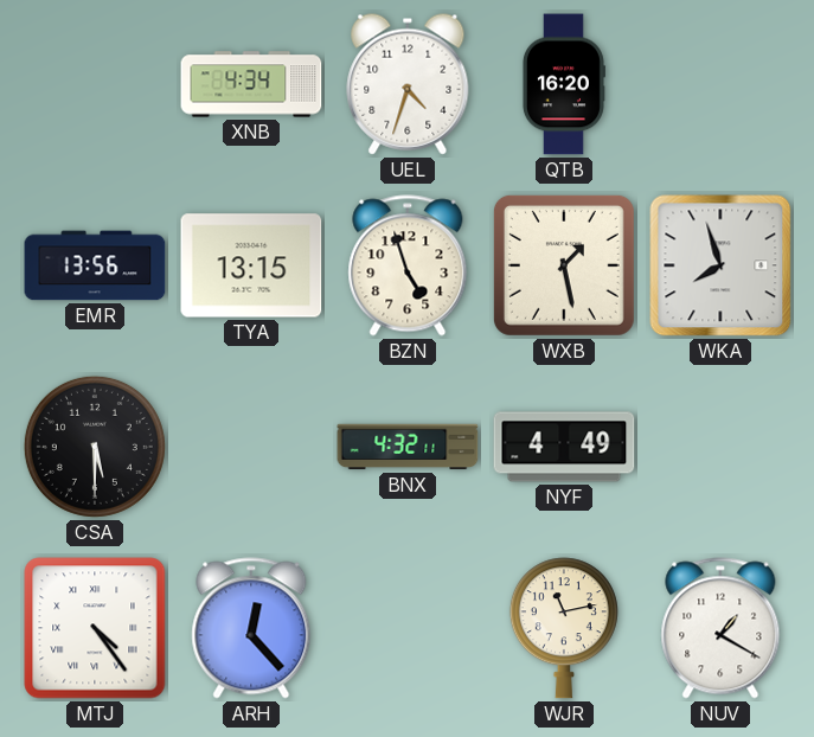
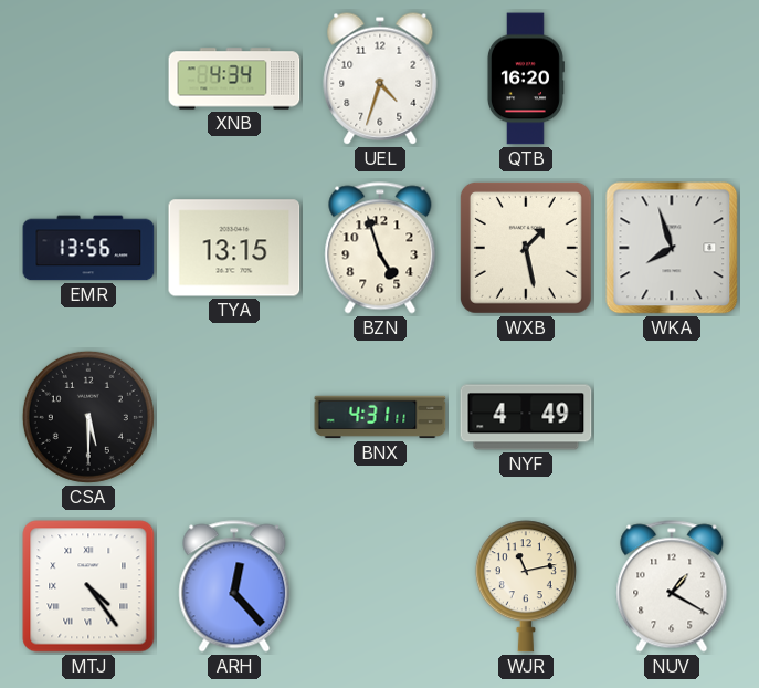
BNX: 4:32 -> 4:31 (380, 417)
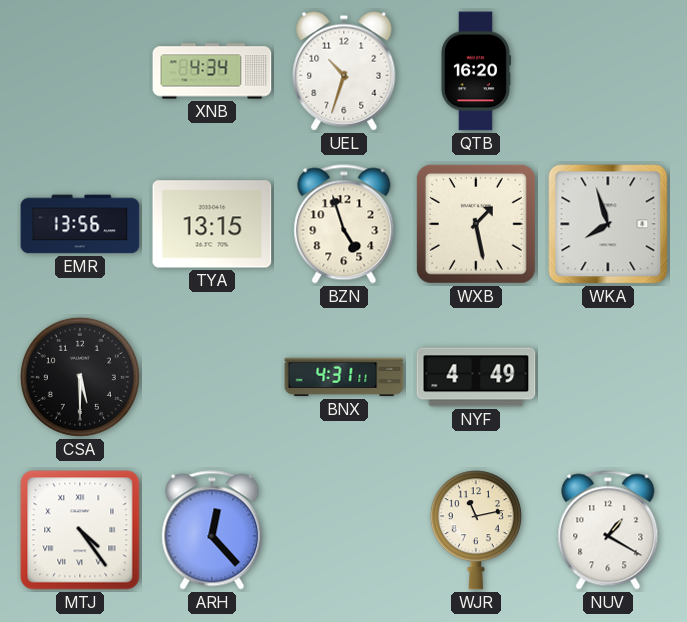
UEL: 4:33 -> 10:33 (344, 71)
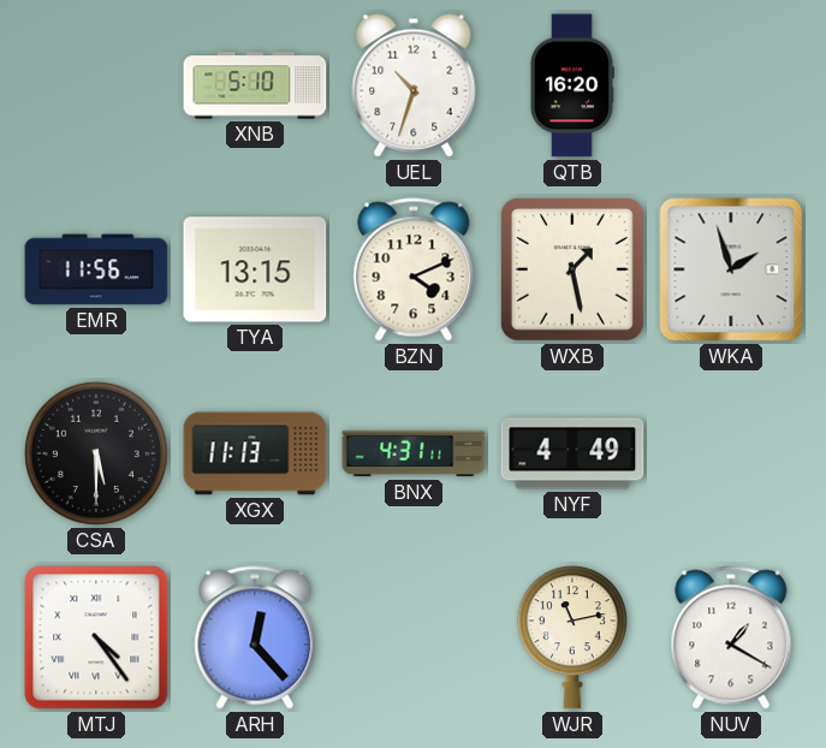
XNB: 4:34 -> 5:10 (255, 85)
EMR: 13:56 -> 11:56 (96, 269)
BZN: 4:57 -> 4:11 (414, 269)
WKA: 7:57 -> 1:57 (731, 269)
XGX: none -> 11:13 (255, 453)
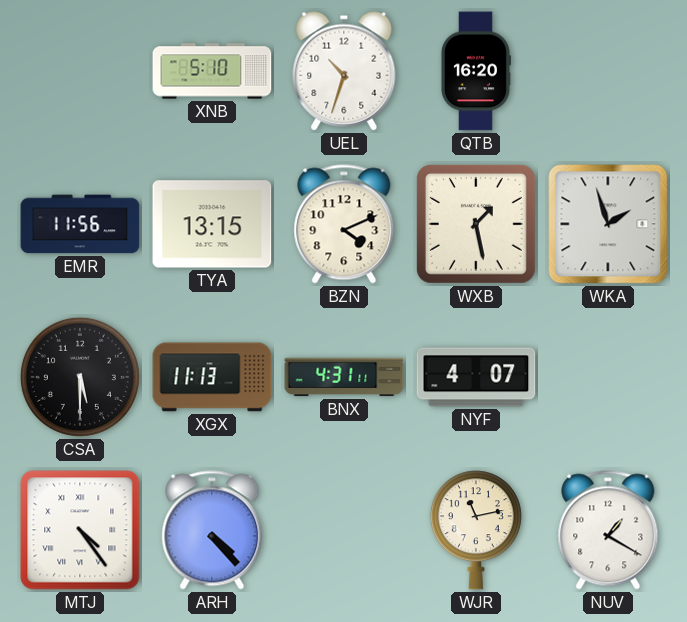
NYF: 4:49 -> 4:07 (476, 377)
ARH: 12:23 -> 4:23 (212, 530)
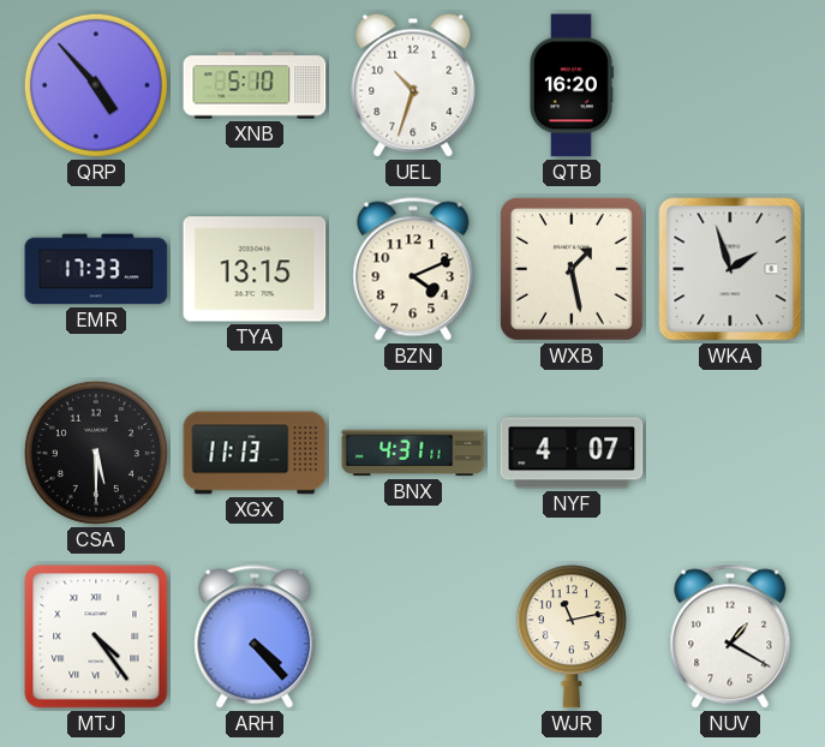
QRP: none -> 4:53 (96, 85)
EMR: 11:56 -> 17:33 (96, 269)
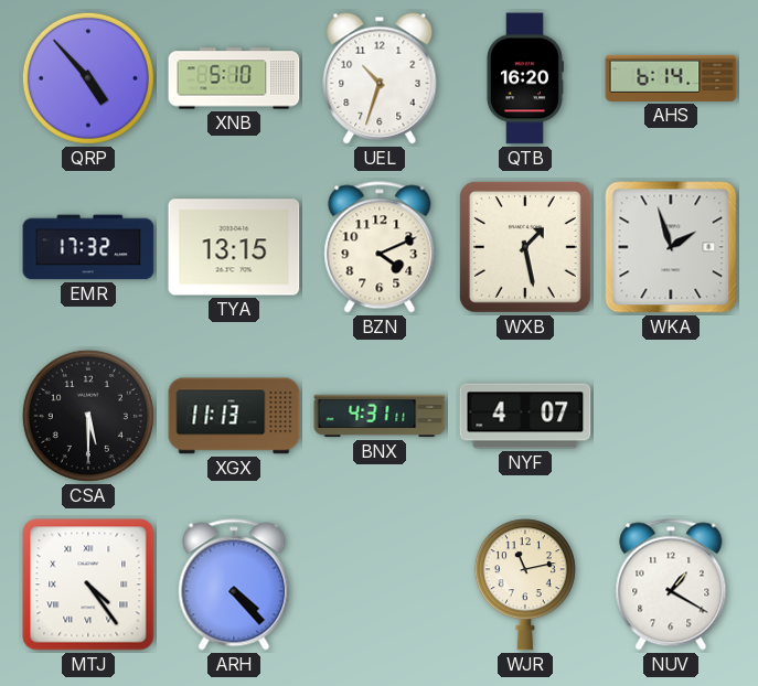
AHS: none -> 6:14 (671, 78)
EMR: 17:33 -> 17:32 (88, 247)
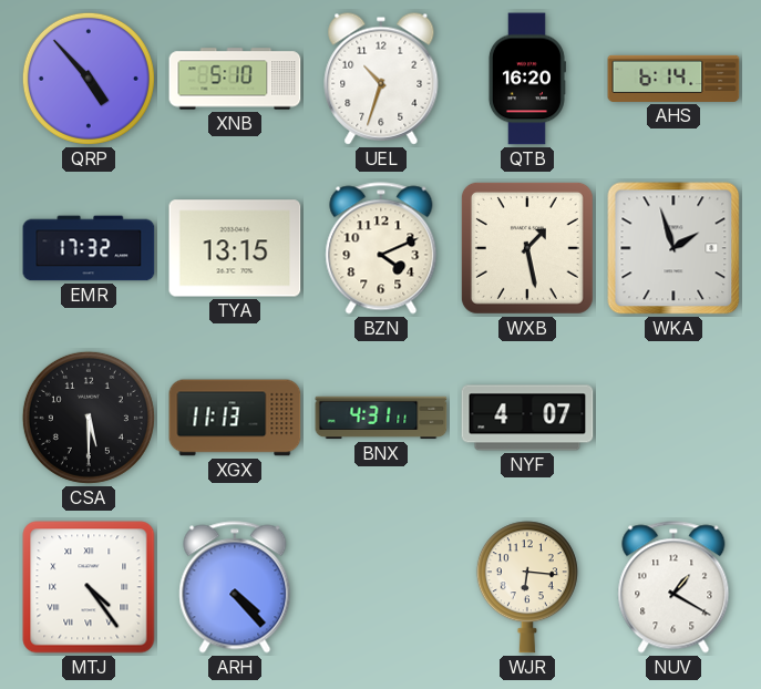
WJR: 11:13 -> 6:16 (527, 587)
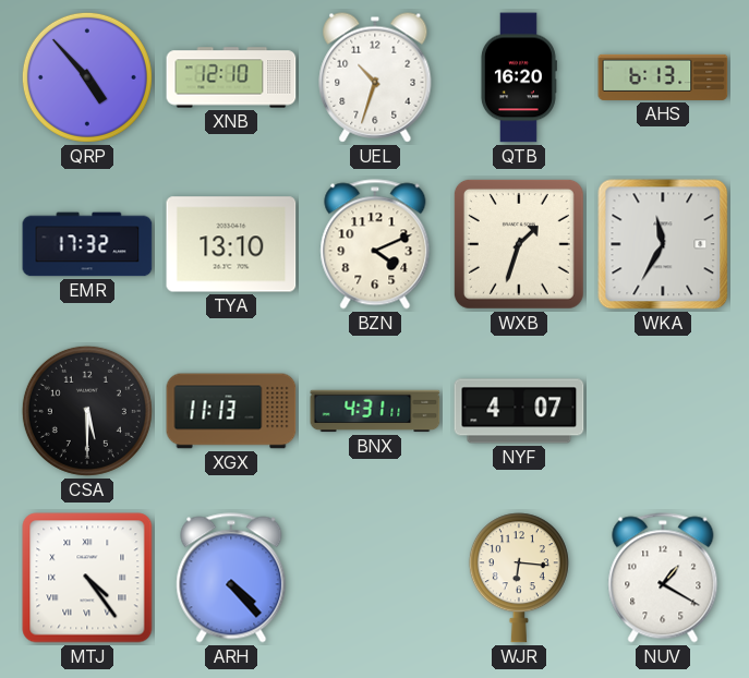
XNB: 5:10 -> 12:10 (231, 77)
AHS: 6:14 -> 6:13 (663, 77)
TYA: 13:15 -> 13:10 (231, 244)
WXB: 1:28 -> 1:33 (519, 244)
WKA: 1:57 -> 11:35 (663, 244)
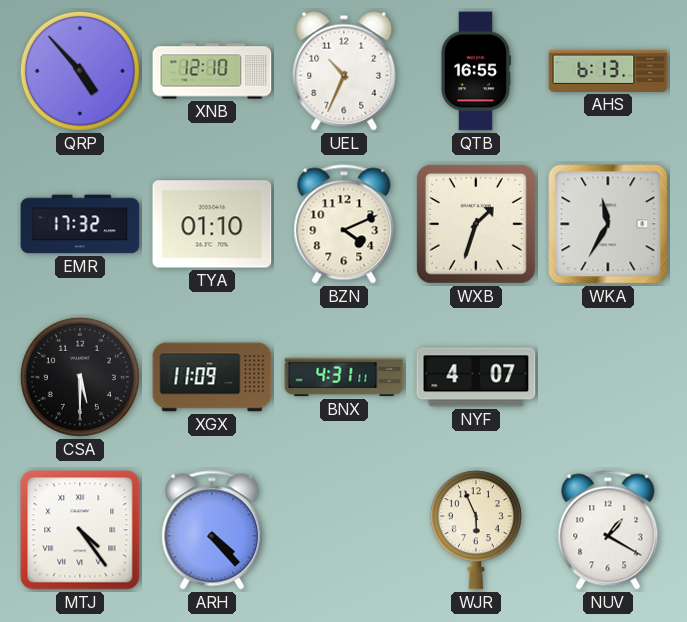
UEL: 10:33 -> 10:34 (344, 71)
QTB: 16:20 -> 16:55 (475, 71)
TYA: 13:10 -> 01:10 (212, 224)
XGX: 11:13 -> 11:09 (212, 377)
WJR: 6:16 -> 5:56 (476, 530)
